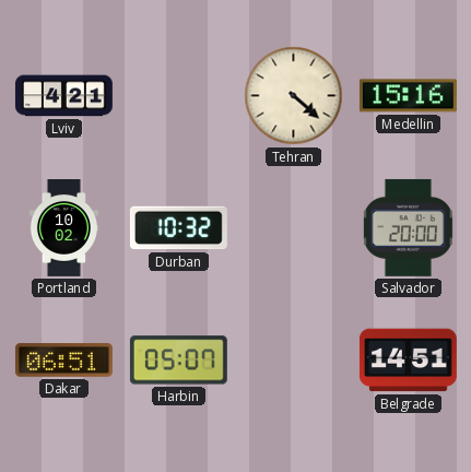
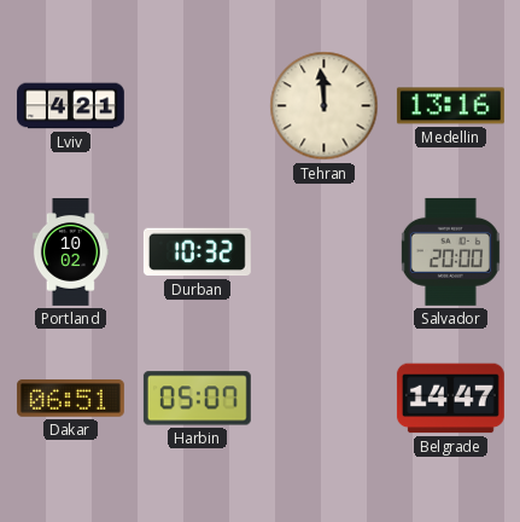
Tehran: 4:22 -> 11:59 (325, 106)
Medellin: 15:16 -> 13:16 (450, 106)
Belgrade: 14:51 -> 14:47 (450, 399)
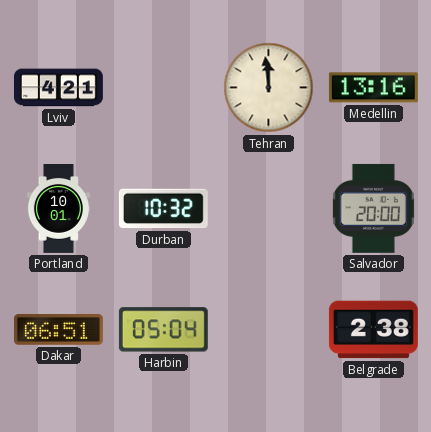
Portland: 10:02 -> 10:01 (58, 209)
Harbin: 05:07 -> 05:04 (163, 330)
Belgrade: 14:47 -> 2:38 (373, 330)
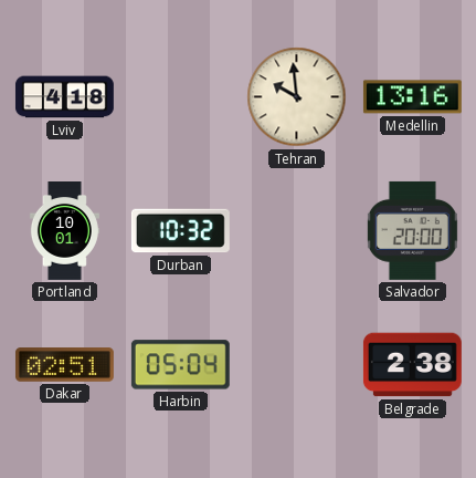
Lviv: 4:21 -> 4:18 (64, 97)
Tehran: 11:59 -> 9:59 (297, 97)
Dakar: 06:51 -> 02:51 (64, 365)
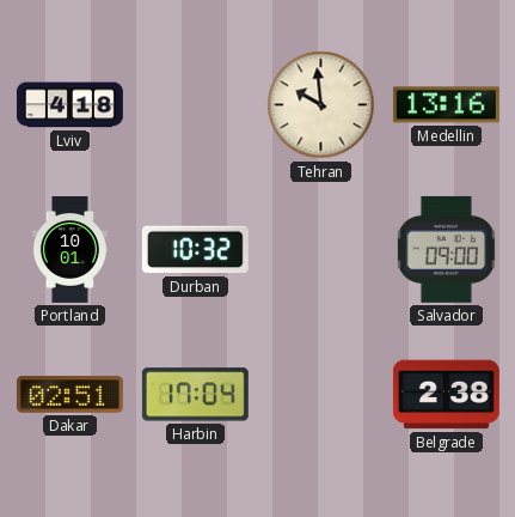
Salvador: 20:00 -> 09:00 (446, 249)
Harbin: 05:04 -> 17:04 (195, 395)
